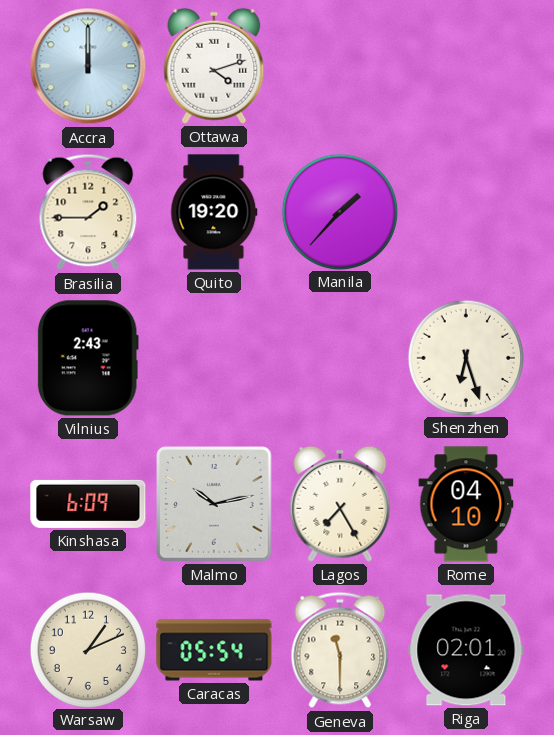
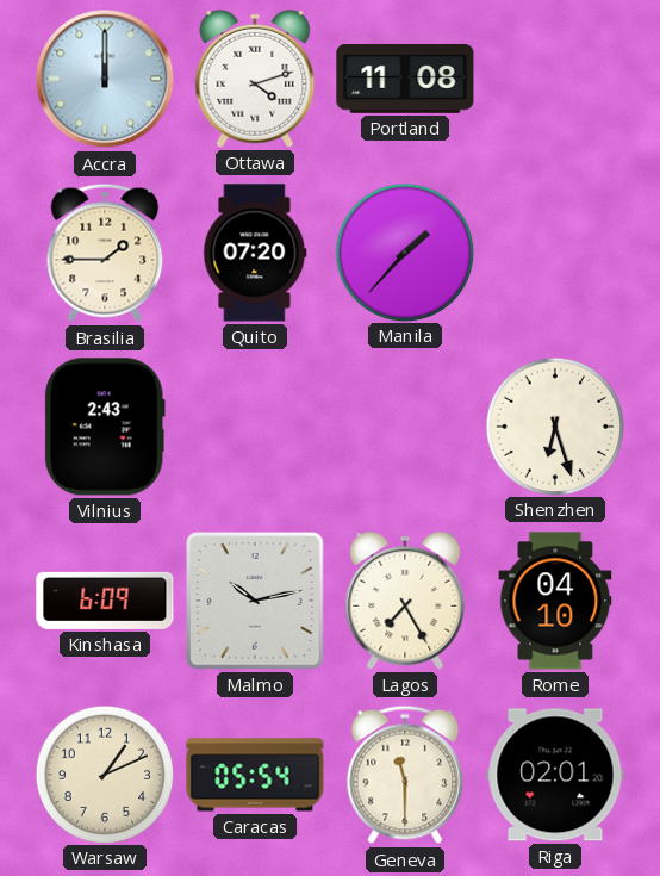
Portland: none -> 11:08 (405, 79)
Quito: 19:20 -> 07:20 (255, 253)
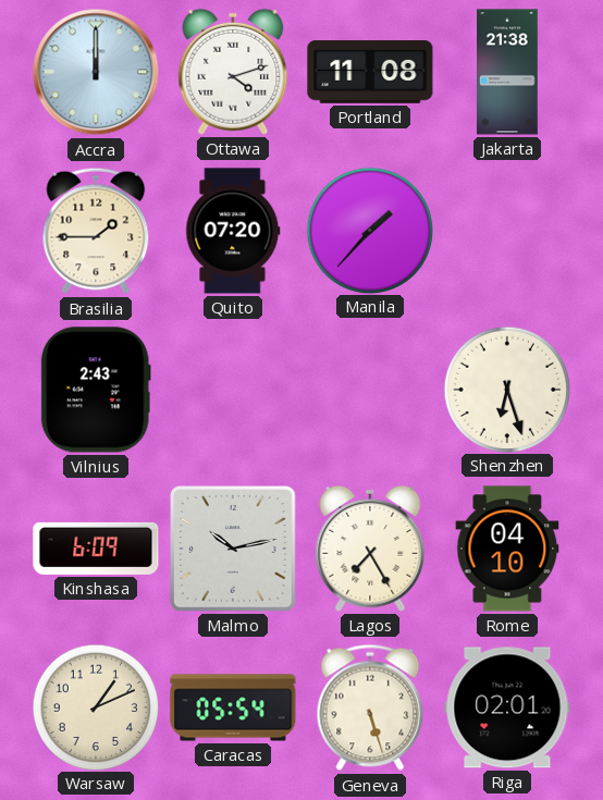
Jakarta: none -> 21:38 (508, 72)
Geneva: 11:30 -> 5:27 (370, 707)
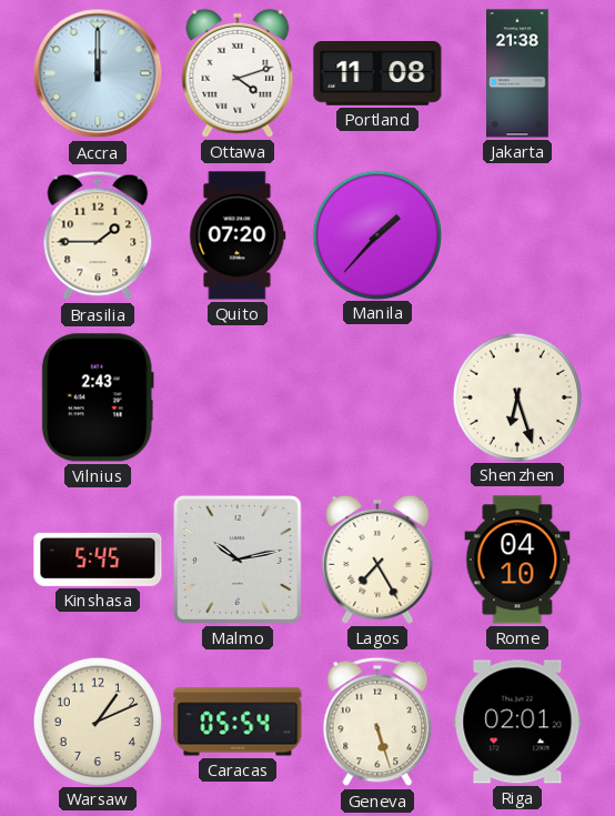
Kinshasa: 6:09 -> 5:45 (98, 560)
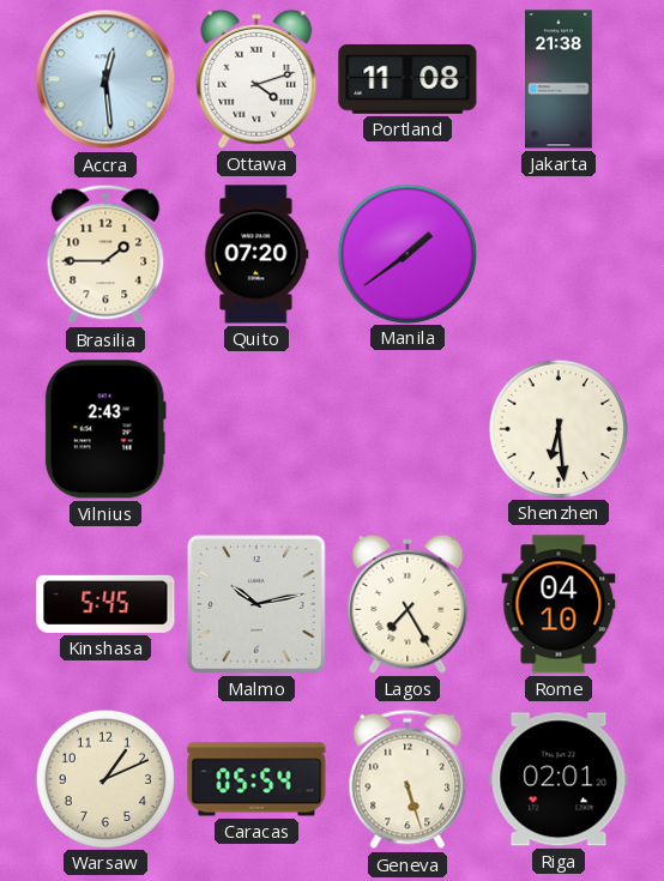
Accra: 12:00 -> 12:29 (105, 79)
Manila: 1:37 -> 1:39 (406, 253)
Shenzhen: 6:27 -> 6:29 (557, 428)
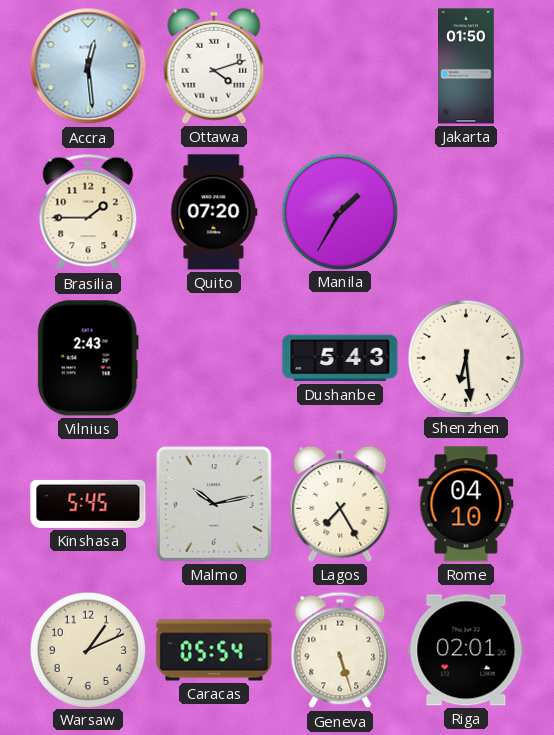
Portland: 11:08 -> none (408, 79)
Jakarta: 21:38 -> 01:50 (467, 66)
Manila: 1:39 -> 1:35 (339, 211)
Dushanbe: none -> 5:43 (340, 358)
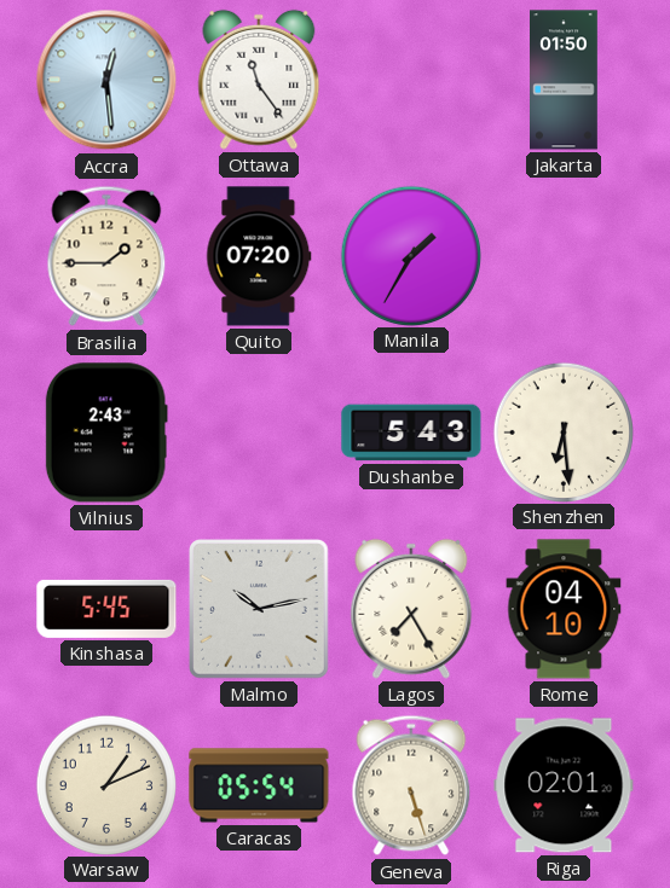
Ottawa: 4:12 -> 11:24 (259, 80)
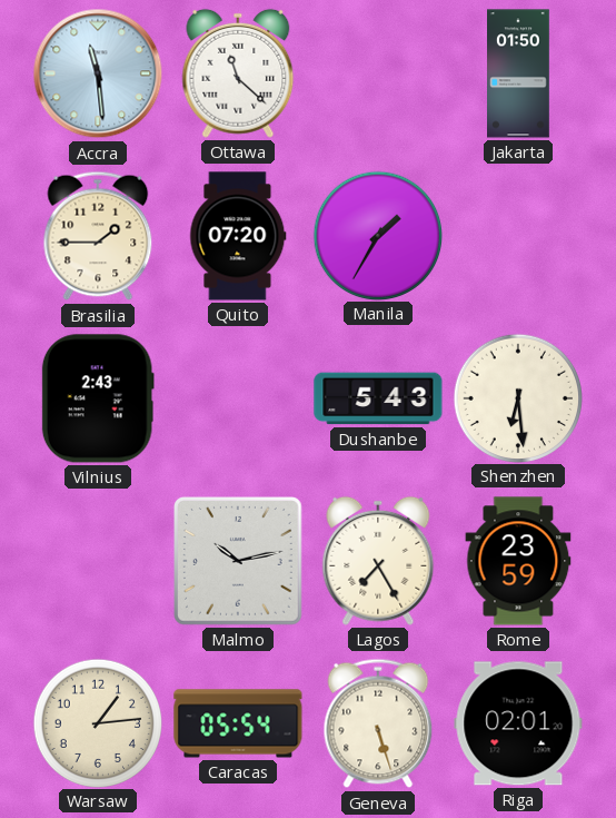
Accra: 12:29 -> 11:29 (98, 73)
Ottawa: 11:24 -> 11:22 (238, 73)
Kinshasa: 5:45 -> none (106, 609)
Rome: 04:10 -> 23:59 (518, 561)
Warsaw: 1:11 -> 1:14 (97, 722)
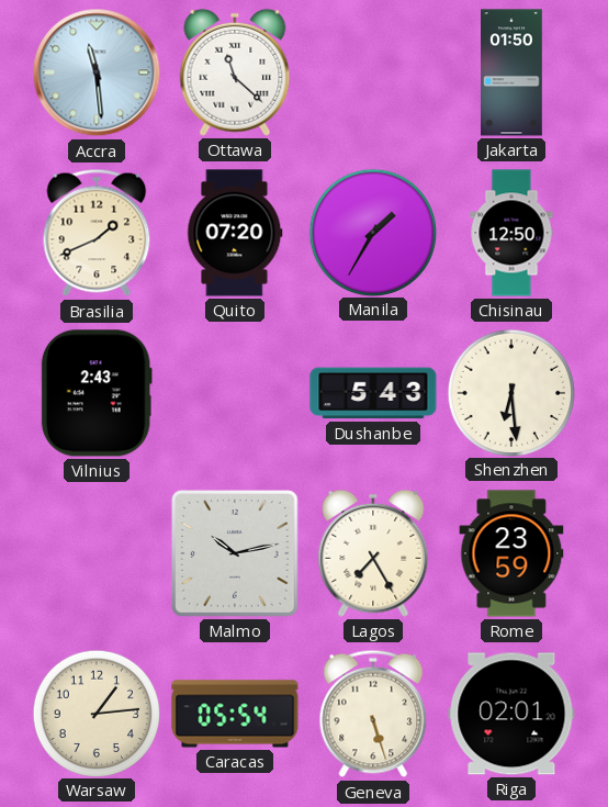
Brasilia: 1:45 -> 1:41 (97, 233)
Chisinau: none -> 12:50 (511, 233)
